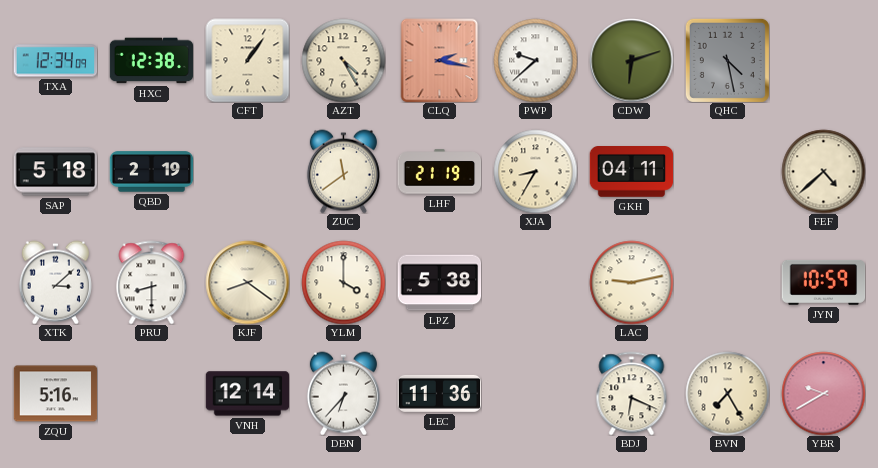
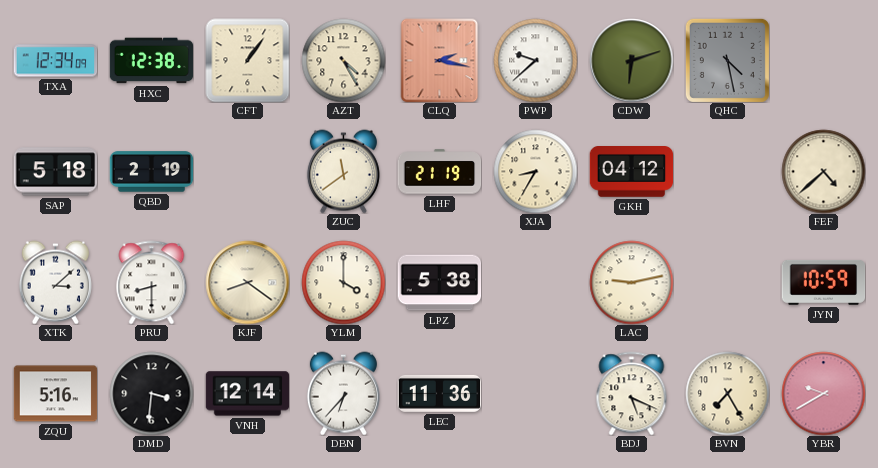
GKH: 04:11 -> 04:12 (631, 172)
DMD: none -> 3:31 (151, 393)
BDJ: 6:19 -> 5:19 (632, 393)
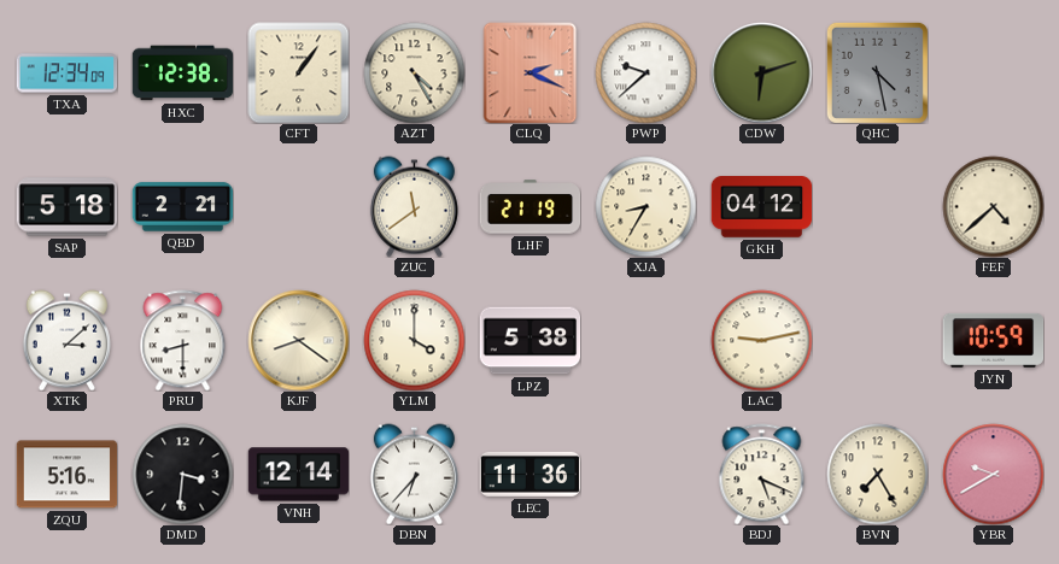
CLQ: 2:17 -> 2:19 (531, 72)
QBD: 2:19 -> 2:21 (182, 207)
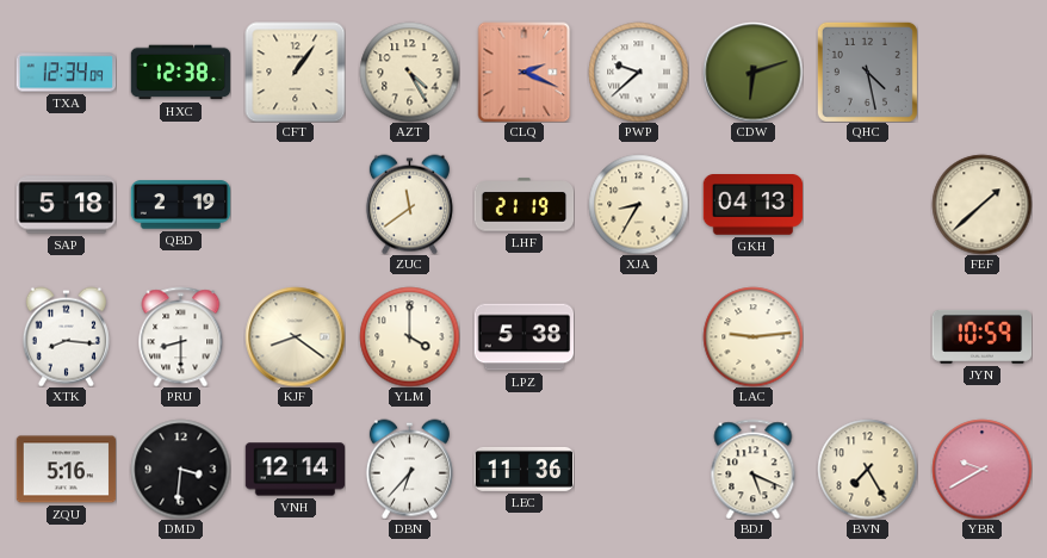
QBD: 2:21 -> 2:19 (180, 205)
GKH: 04:12 -> 04:13 (752, 205)
FEF: 4:38 -> 1:38 (981, 204)
XTK: 3:08 -> 8:16 (66, 336)
LAC: 9:13 -> 9:14 (752, 336)
